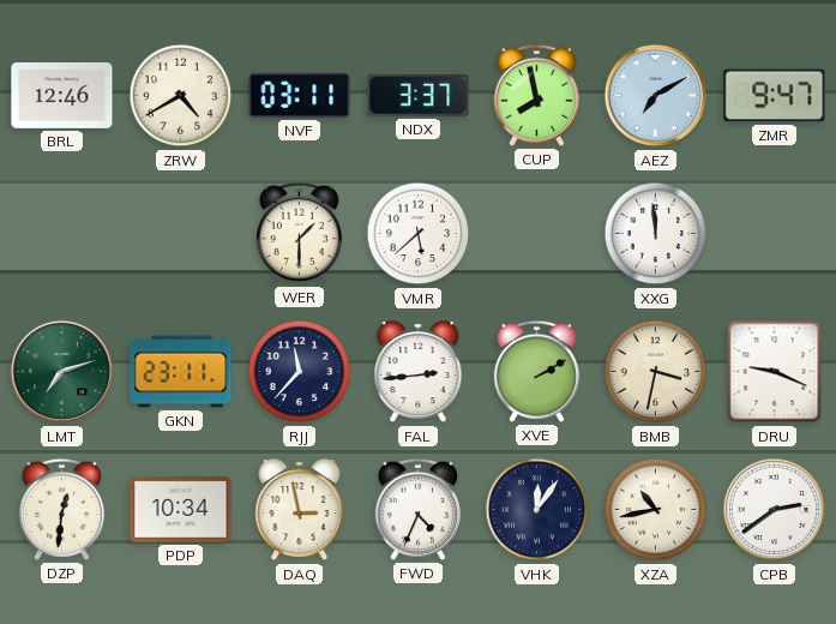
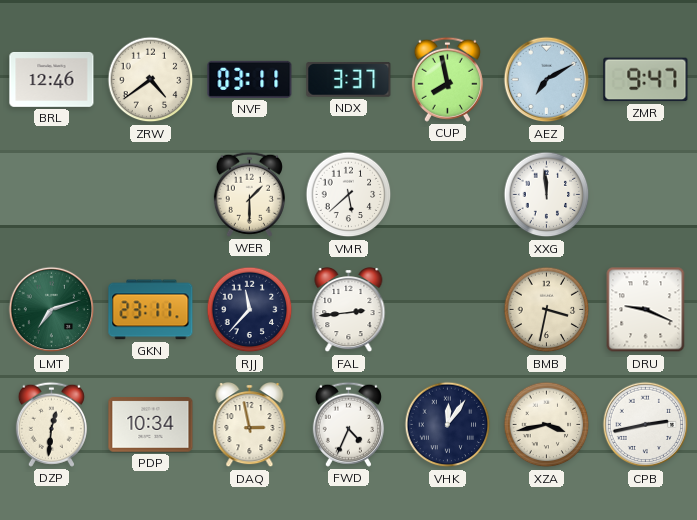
ZRW: 4:40 -> 4:39 (151, 80)
XVE: 2:10 -> none (536, 371)
XZA: 10:43 -> 3:43 (547, 425)
CPB: 2:39 -> 2:43 (646, 425)
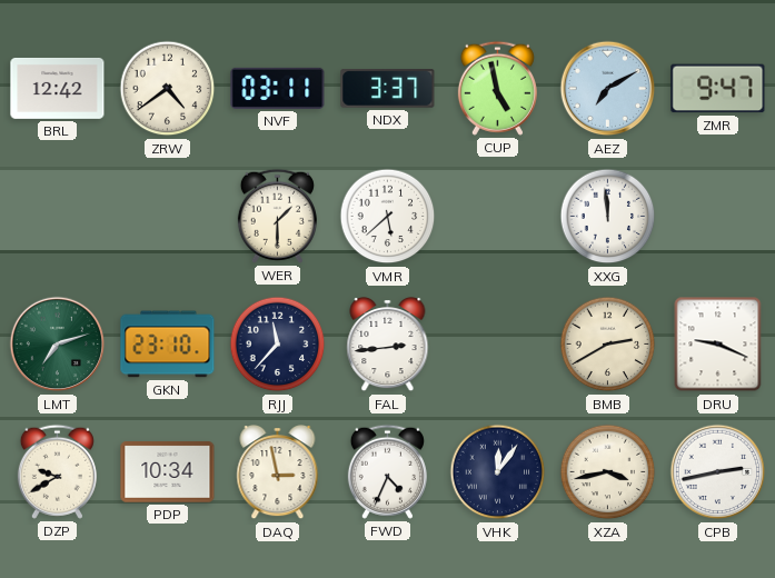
BRL: 12:46 -> 12:42 (58, 88)
CUP: 7:58 -> 4:58 (497, 88)
GKN: 23:11 -> 23:10 (168, 345)
BMB: 3:32 -> 2:40 (608, 345)
DZP: 12:31 -> 9:40 (57, 471)
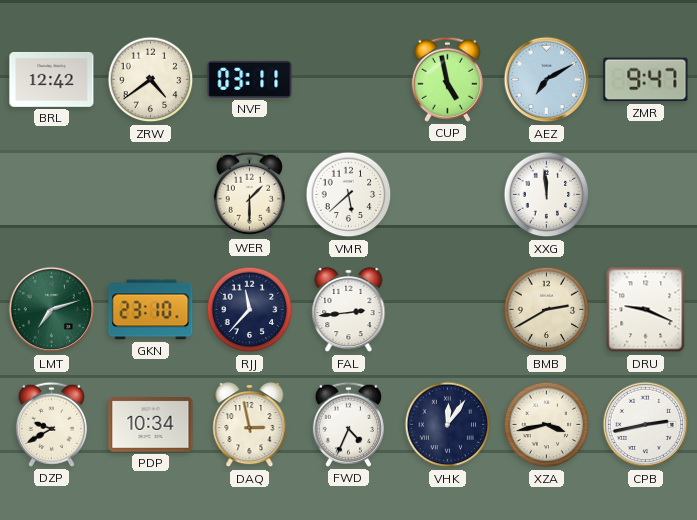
NDX: 3:37 -> none (388, 89)
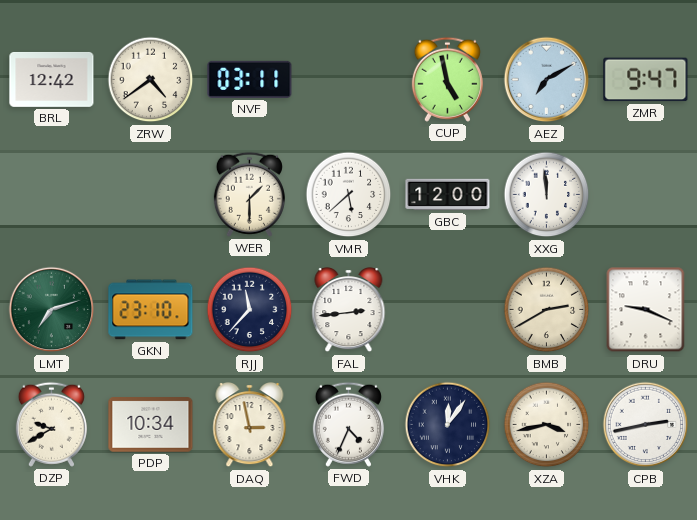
GBC: none -> 12:00 (448, 195)
